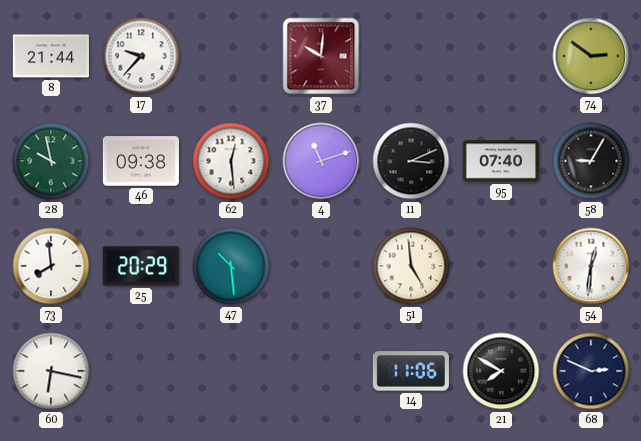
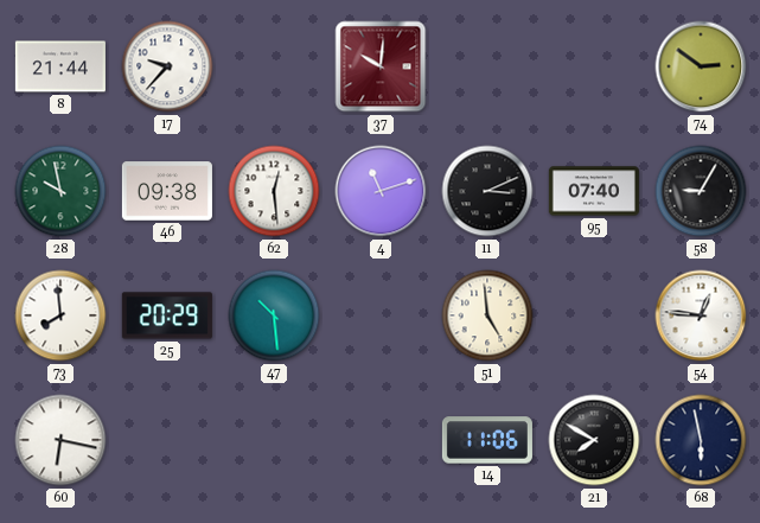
54: 12:31 -> 12:46 (701, 315)
68: 2:49 -> 5:58 (701, 440)
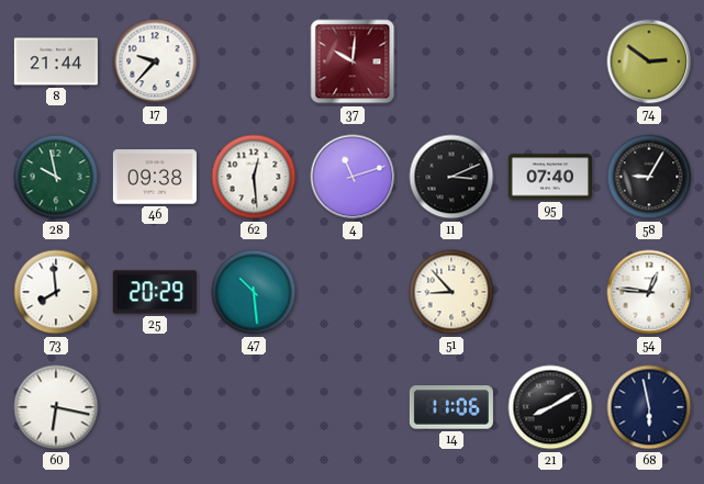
51: 4:59 -> 8:53 (451, 292)
21: 7:50 -> 8:10 (550, 407)
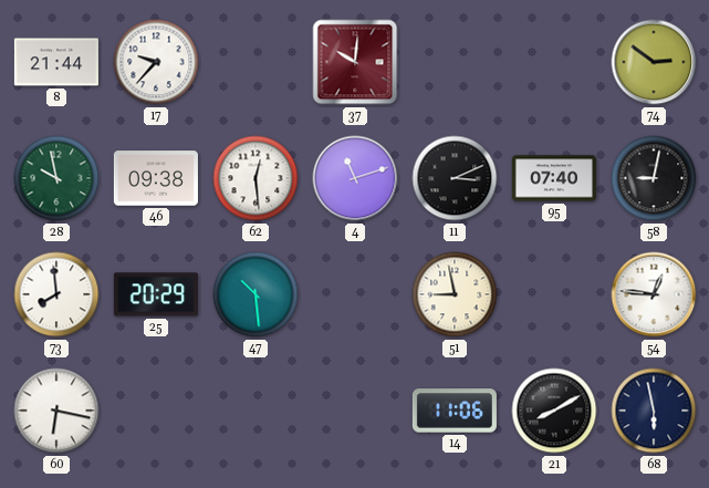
58: 9:05 -> 9:02 (654, 178)
51: 8:53 -> 8:58 (455, 294)
